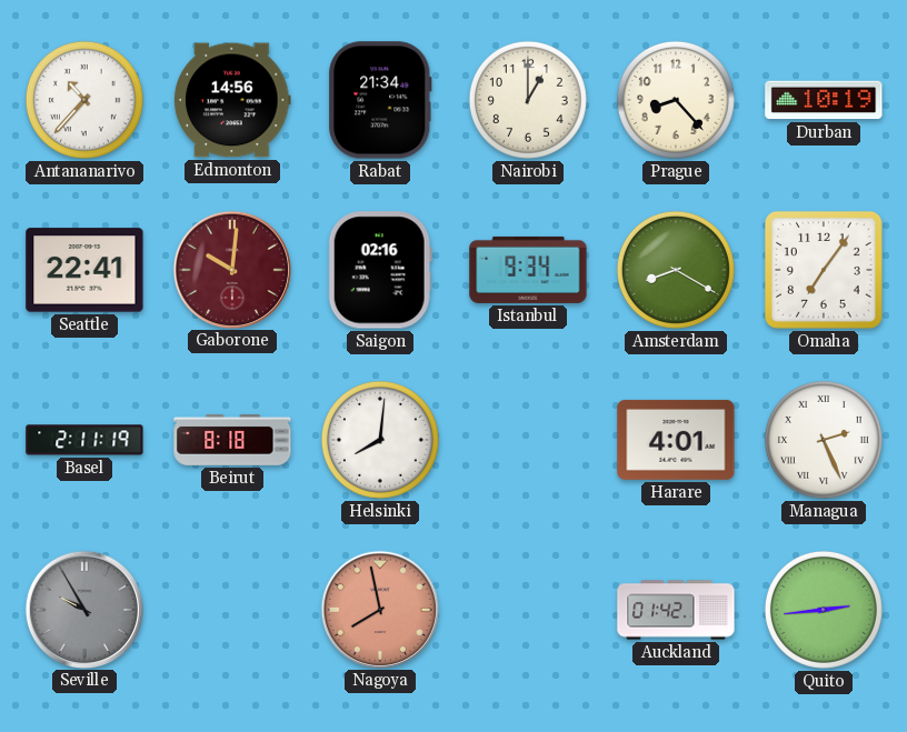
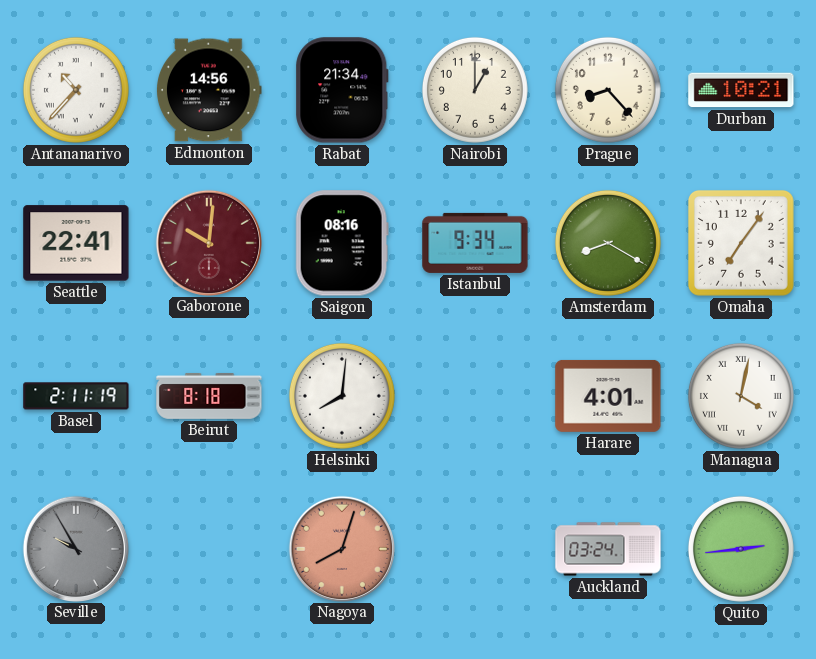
Durban: 10:19 -> 10:21 (741, 90)
Saigon: 02:16 -> 08:16 (342, 243)
Managua: 2:26 -> 4:02 (741, 396)
Nagoya: 7:58 -> 8:03 (341, 548)
Auckland: 01:42 -> 03:24 (608, 549)
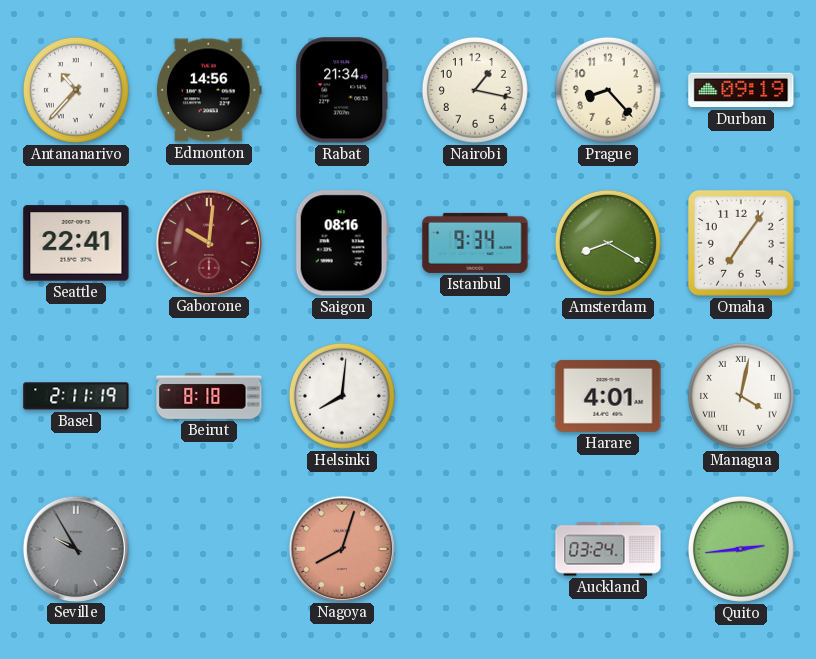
Nairobi: 1:00 -> 1:17 (475, 90)
Durban: 10:21 -> 09:19 (741, 90)
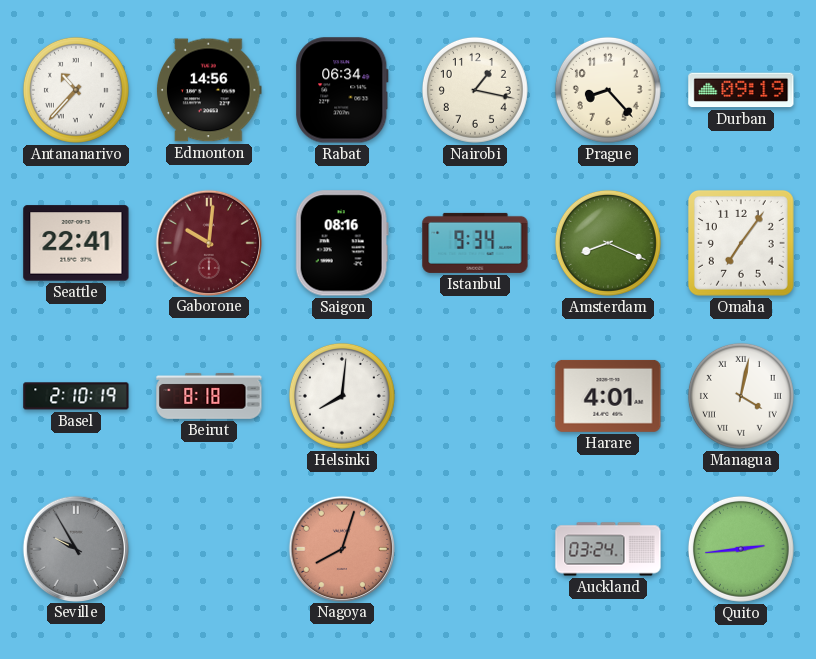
Rabat: 21:34 -> 06:34 (342, 90)
Amsterdam: 8:20 -> 8:19 (608, 243)
Basel: 2:11 -> 2:10 (76, 396)
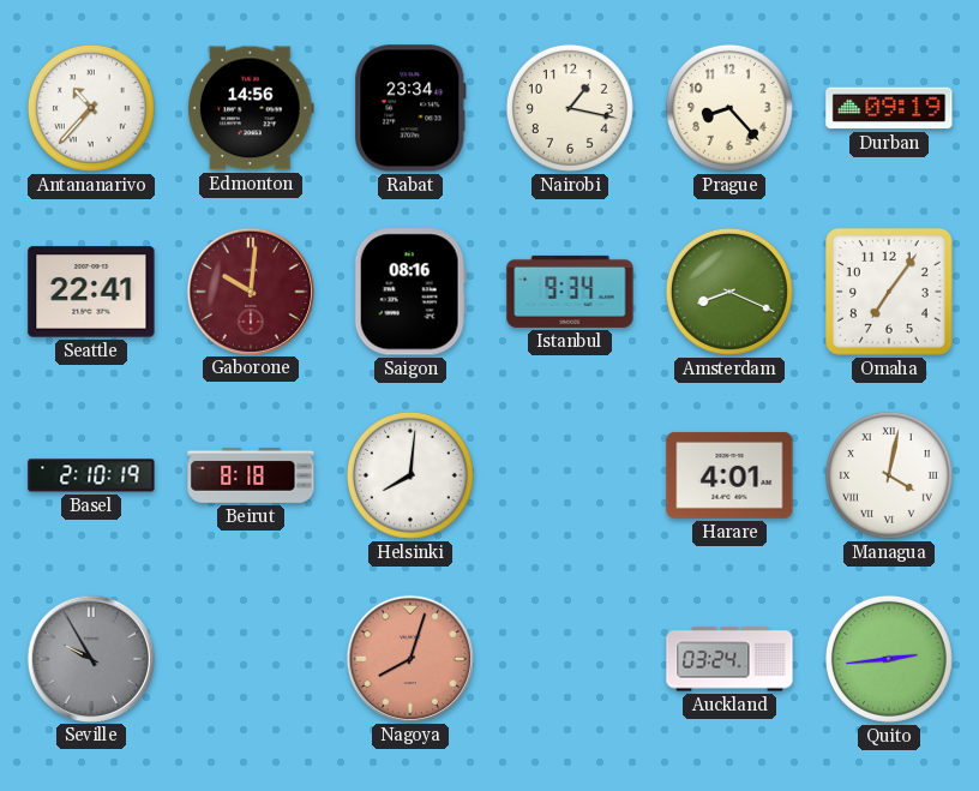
Rabat: 06:34 -> 23:34 (410, 108)
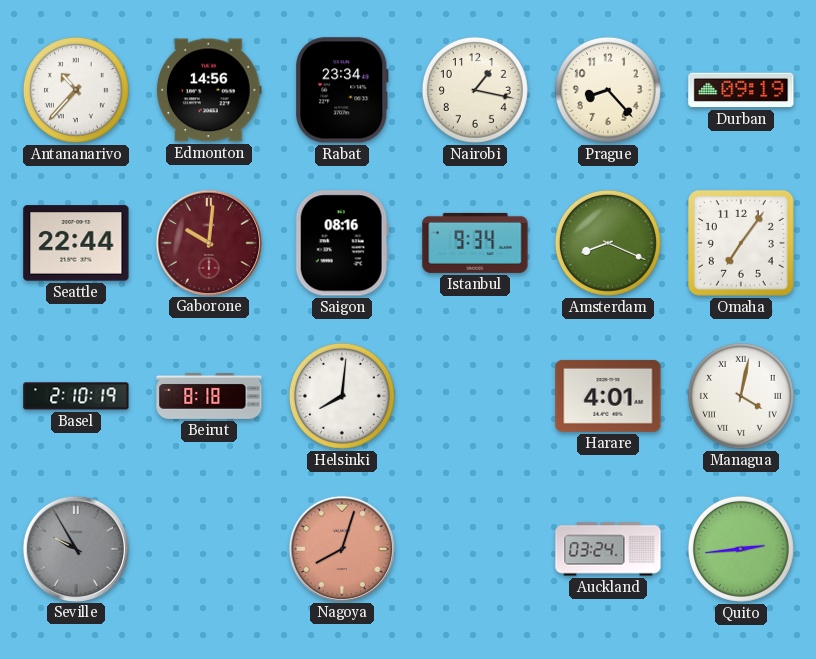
Seattle: 22:41 -> 22:44 (76, 243)
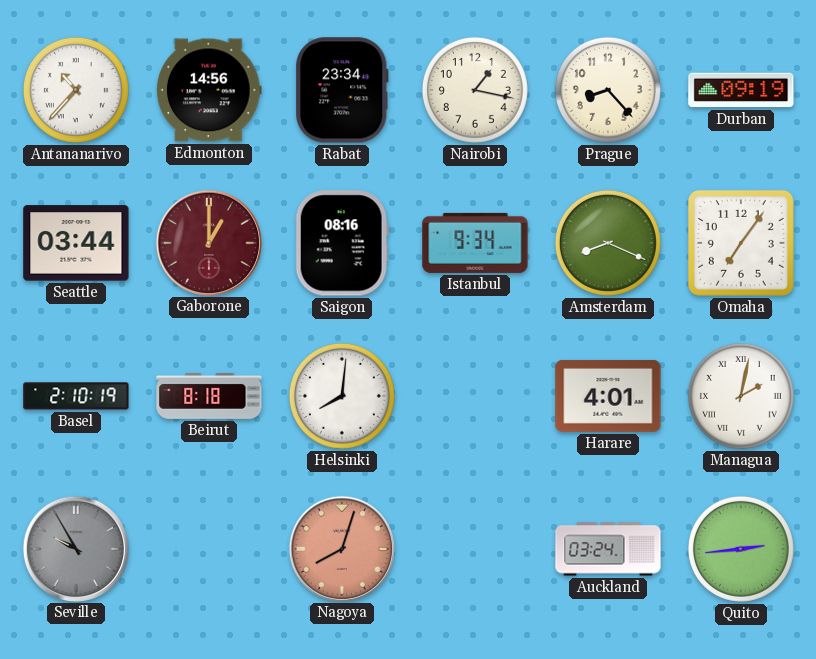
Seattle: 22:44 -> 03:44 (76, 243)
Gaborone: 10:01 -> 1:00 (208, 242)
Managua: 4:02 -> 2:02 (741, 396)
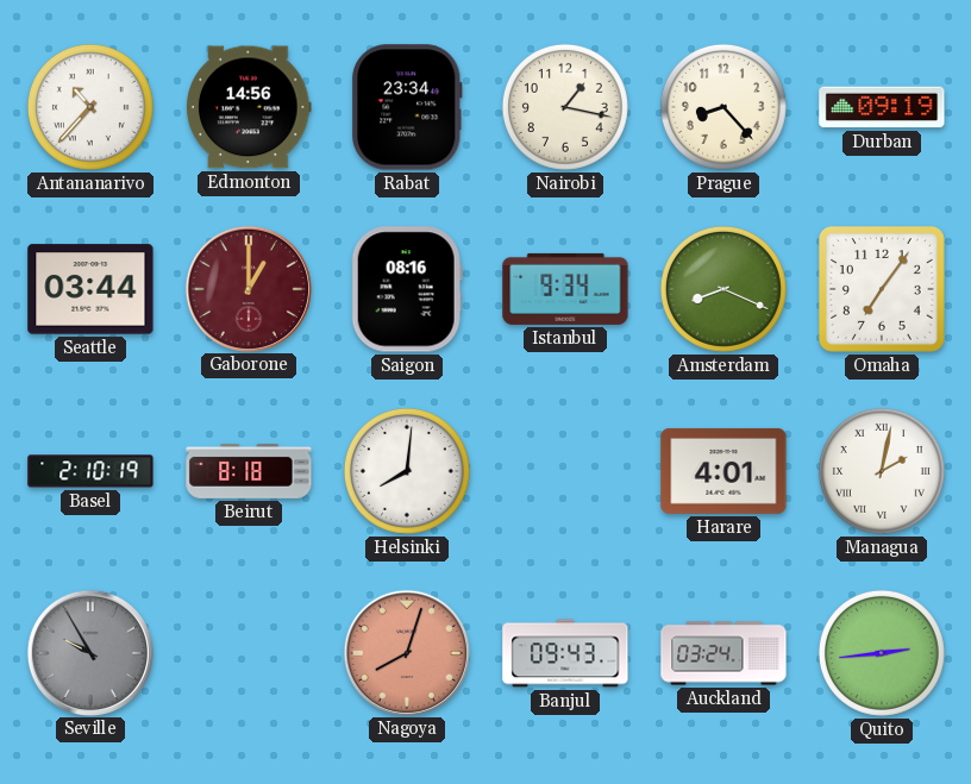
Banjul: none -> 09:43 (565, 653)
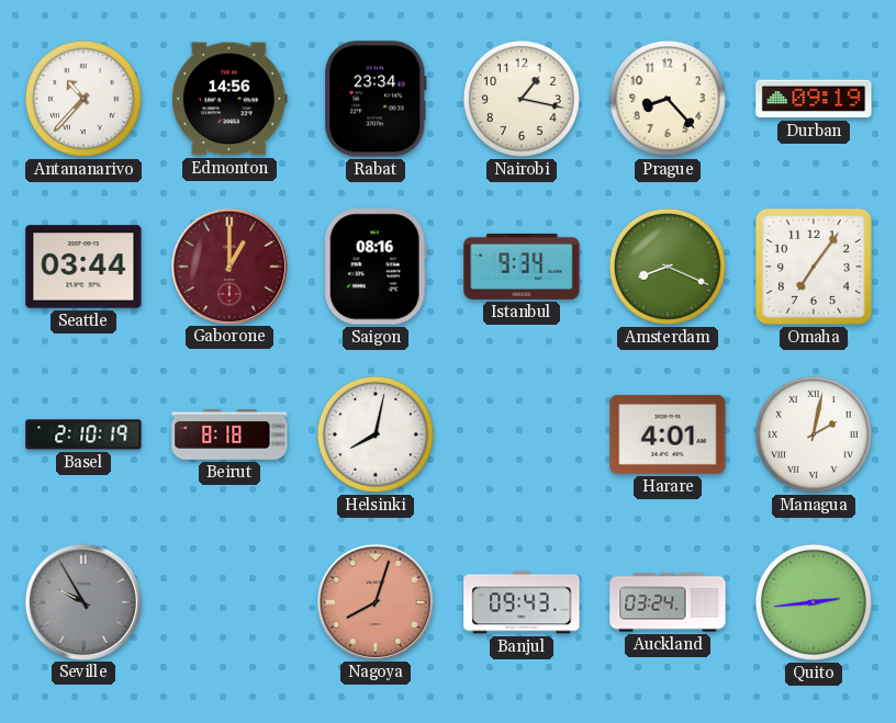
Helsinki: 8:01 -> 8:02 (376, 434)
